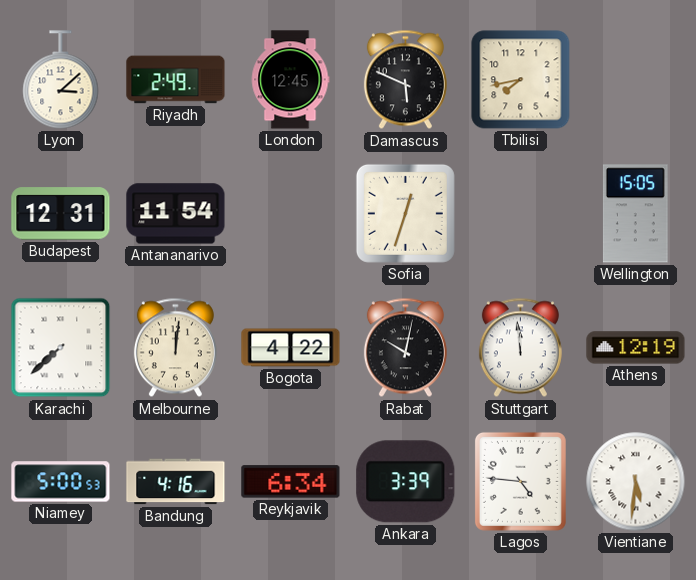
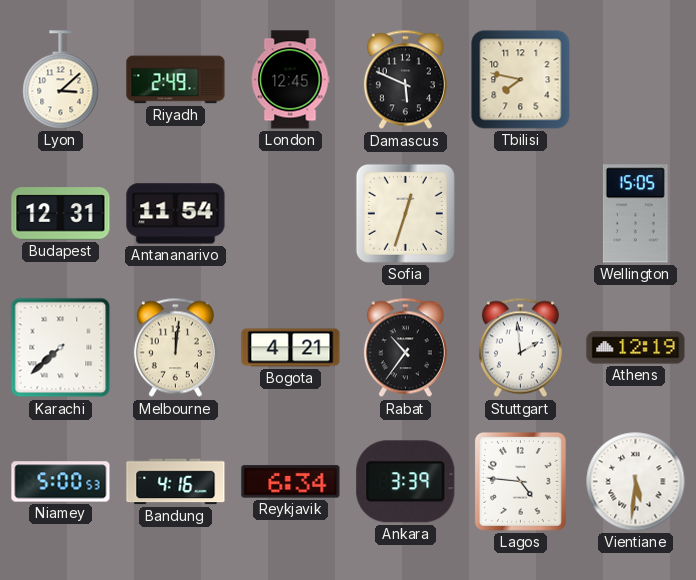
Tbilisi: 7:43 -> 7:47 (521, 80)
Bogota: 4:22 -> 4:21 (291, 348)
Rabat: 10:02 -> 10:36 (405, 348)
Stuttgart: 11:59 -> 1:59 (520, 348)
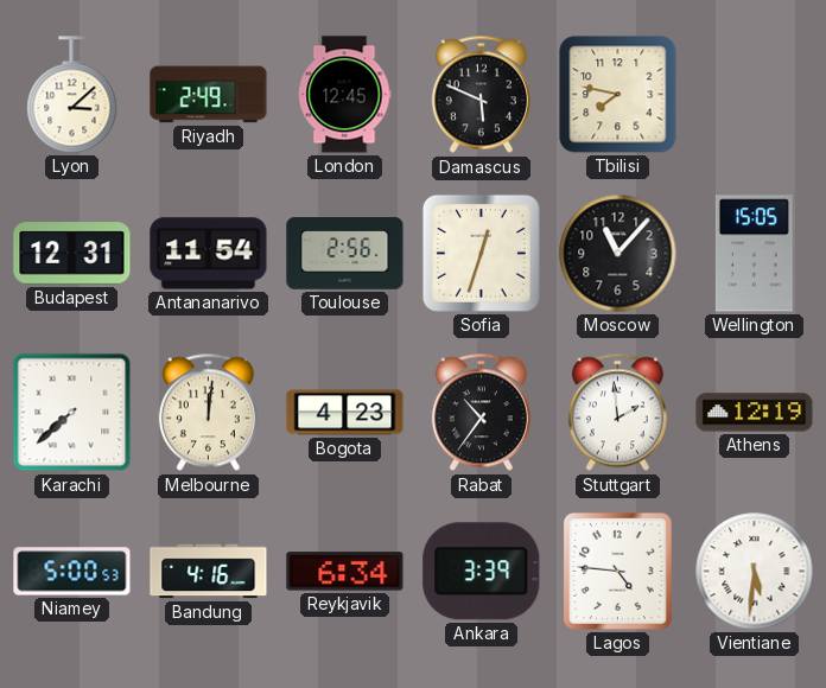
Toulouse: none -> 2:56 (345, 254)
Moscow: none -> 11:07 (618, 254)
Bogota: 4:21 -> 4:23 (345, 413)
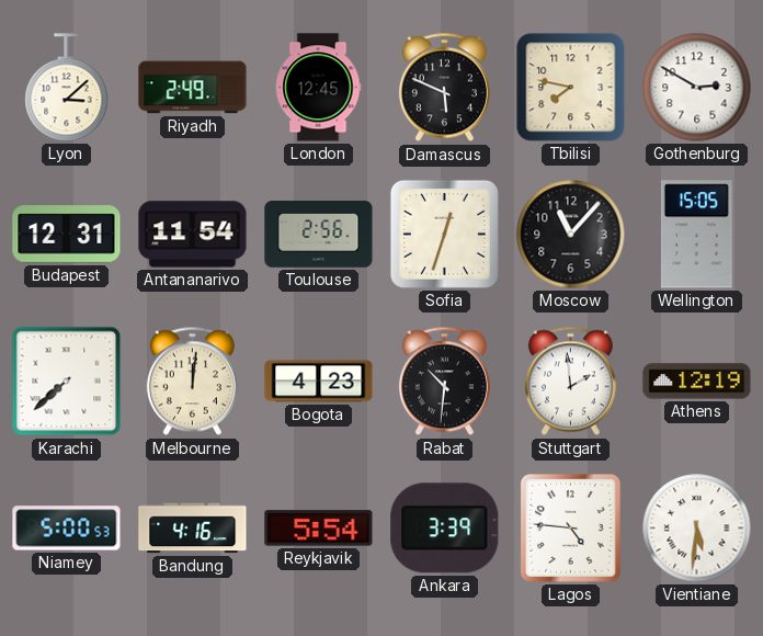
Gothenburg: none -> 2:50 (697, 88)
Rabat: 10:36 -> 10:31 (444, 382)
Reykjavik: 6:34 -> 5:54 (319, 529)
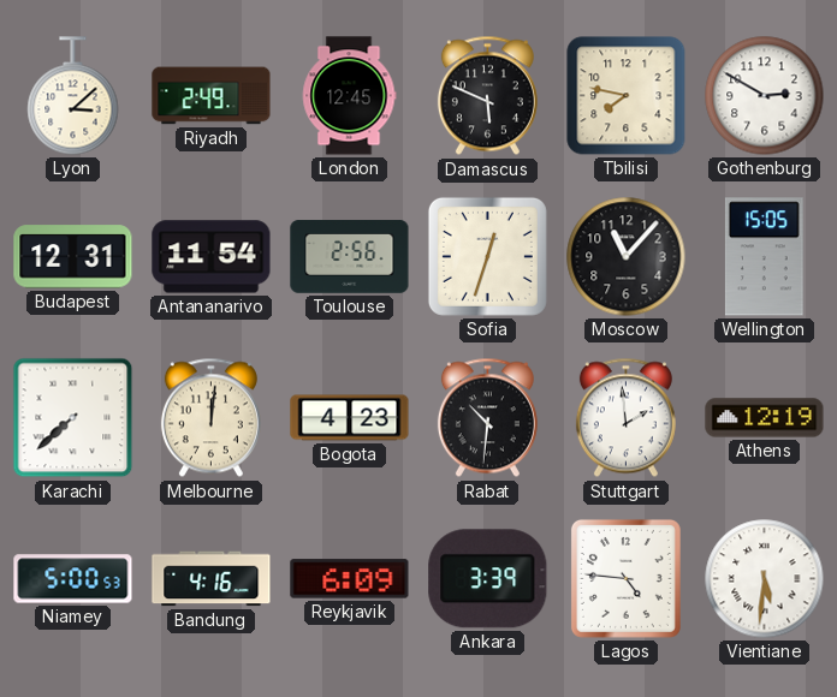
Reykjavik: 5:54 -> 6:09 (350, 579)
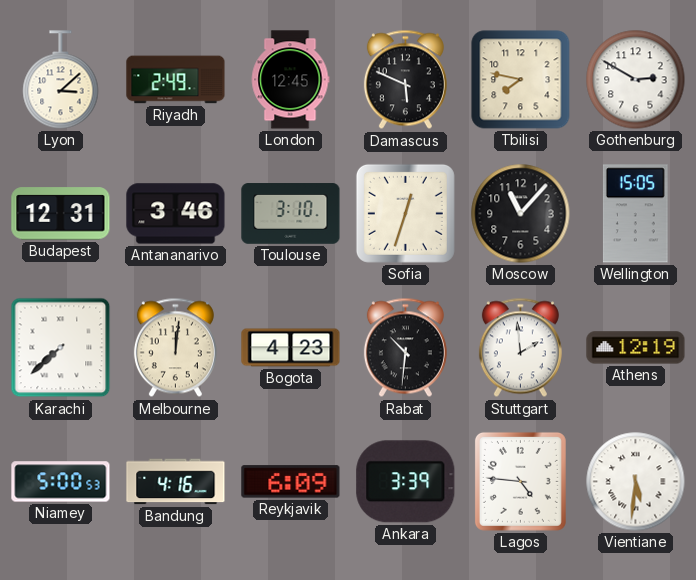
Antananarivo: 11:54 -> 3:46 (176, 214)
Toulouse: 2:56 -> 3:10 (291, 214)
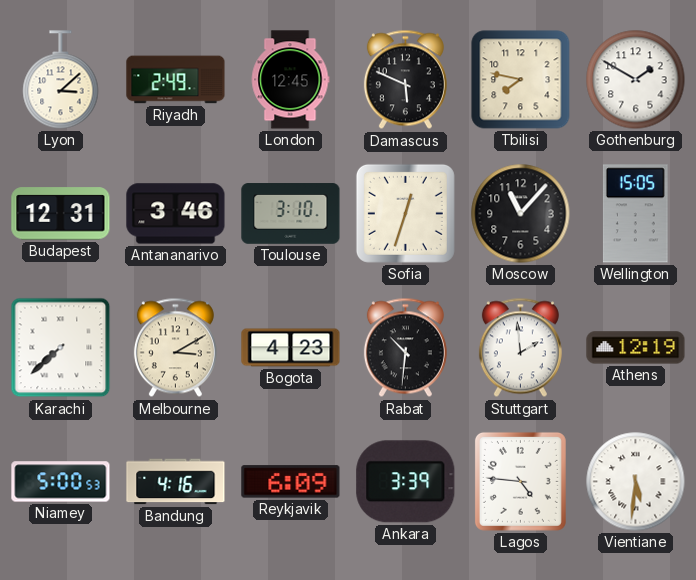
Gothenburg: 2:50 -> 1:50 (636, 80)
Melbourne: 12:01 -> 3:10 (175, 348)
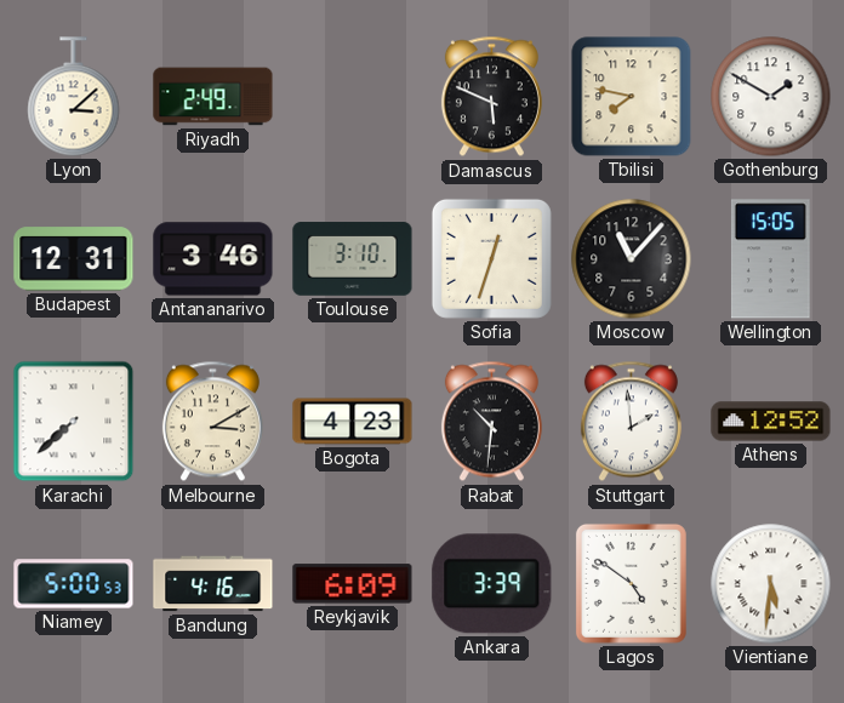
London: 12:45 -> none (290, 80)
Athens: 12:19 -> 12:52 (771, 422)
Lagos: 4:46 -> 4:51 (631, 583)
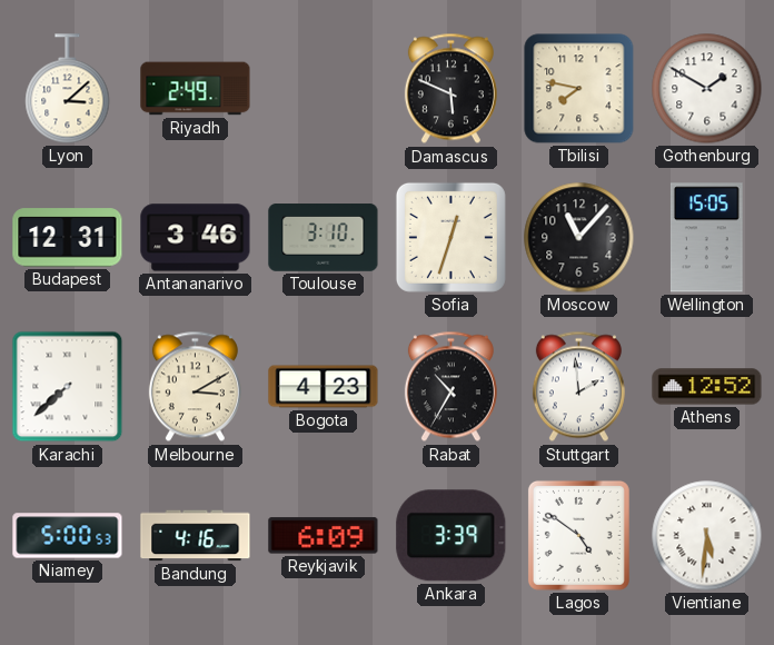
Rabat: 10:31 -> 10:35 (450, 387)
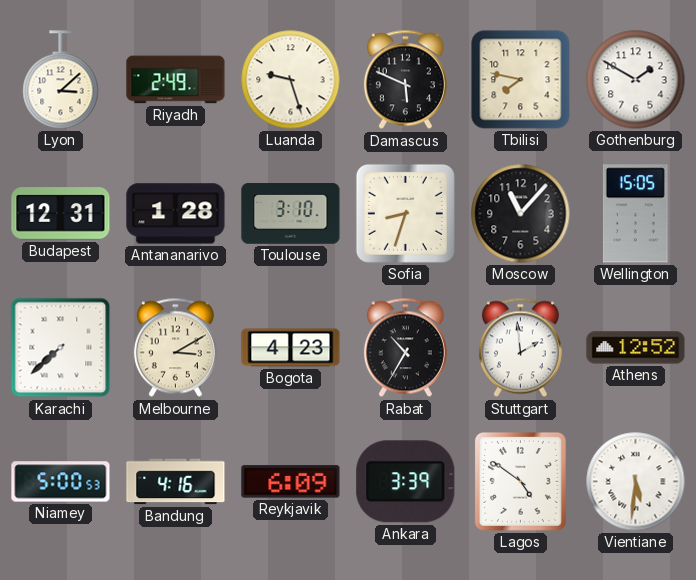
Luanda: none -> 9:27 (291, 80)
Antananarivo: 3:46 -> 1:28 (176, 214)
Sofia: 12:33 -> 8:33 (405, 213)
